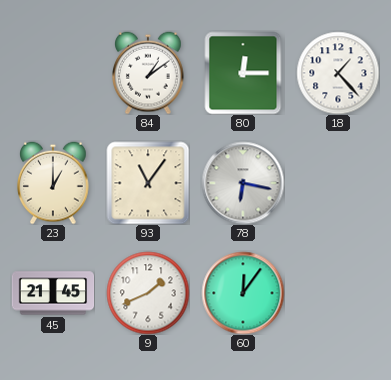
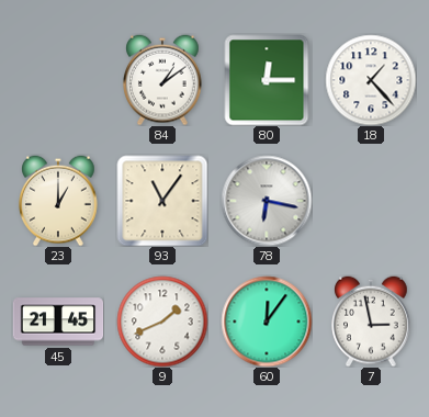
7: none -> 2:58 (372, 322)
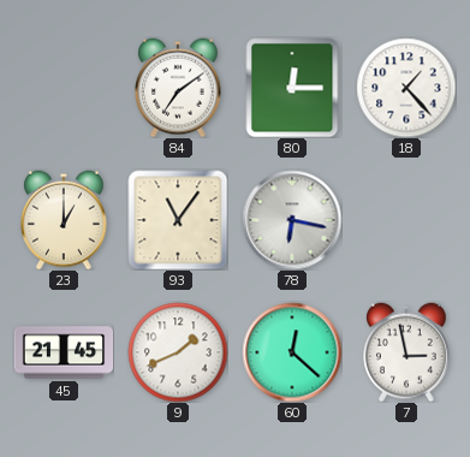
84: 1:09 -> 7:09 (179, 88)
60: 12:06 -> 12:22 (292, 352)
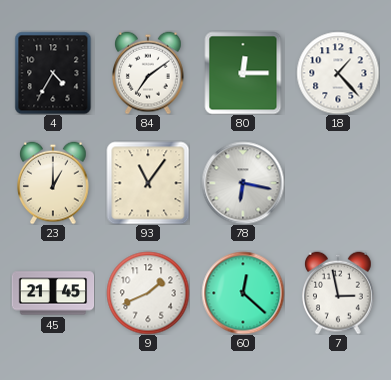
4: none -> 4:35 (53, 73)
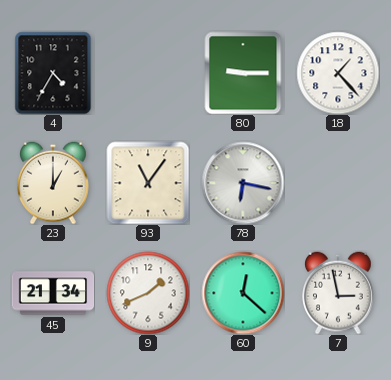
84: 7:09 -> none (149, 73)
80: 12:15 -> 9:15 (243, 73)
45: 21:45 -> 21:34 (53, 293)
